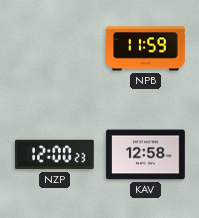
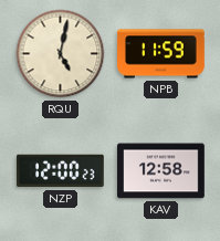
RQU: none -> 5:02 (61, 54)
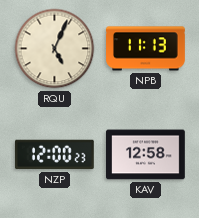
RQU: 5:02 -> 5:04 (55, 49)
NPB: 11:59 -> 11:13 (146, 49)
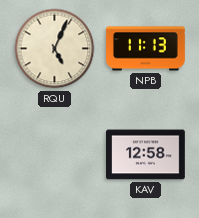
NZP: 12:00 -> none (54, 155)
